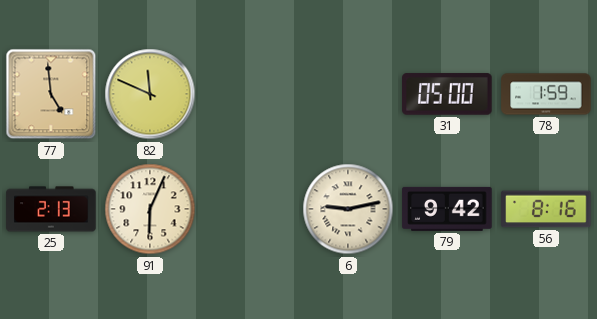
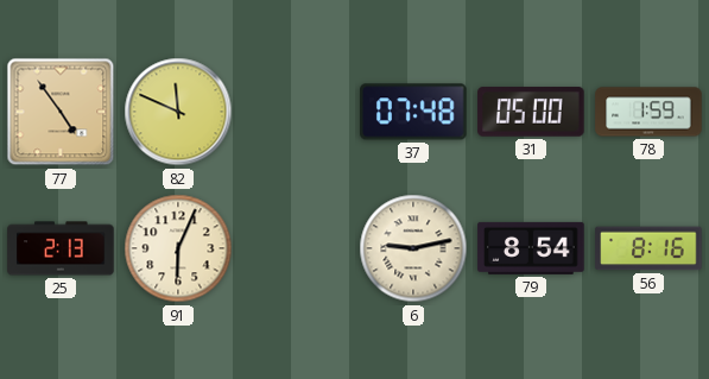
77: 4:59 -> 4:54 (61, 112)
37: none -> 07:48 (413, 112)
79: 9:42 -> 8:54 (531, 248)
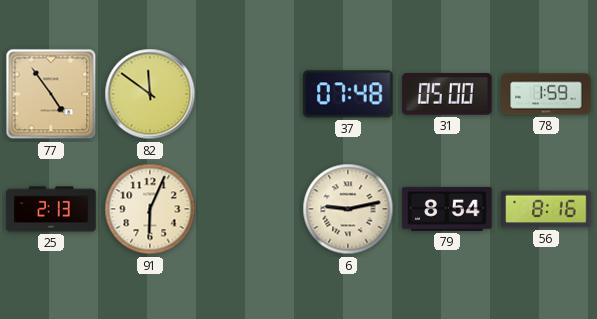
82: 11:49 -> 11:51 (150, 94)
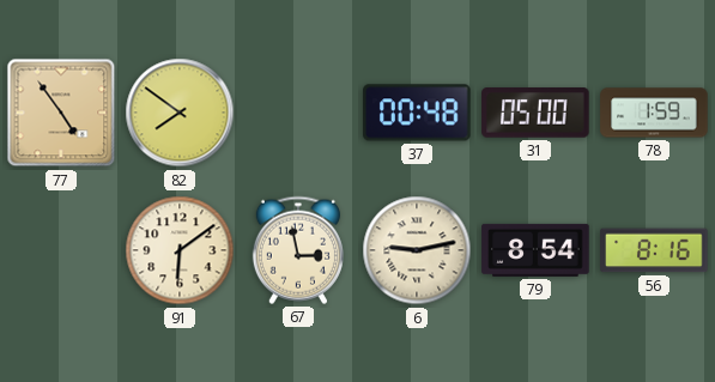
82: 11:51 -> 7:51 (180, 113)
37: 07:48 -> 00:48 (417, 113)
25: 2:13 -> none (51, 209)
91: 6:04 -> 6:09 (180, 250)
67: none -> 2:58 (298, 250)
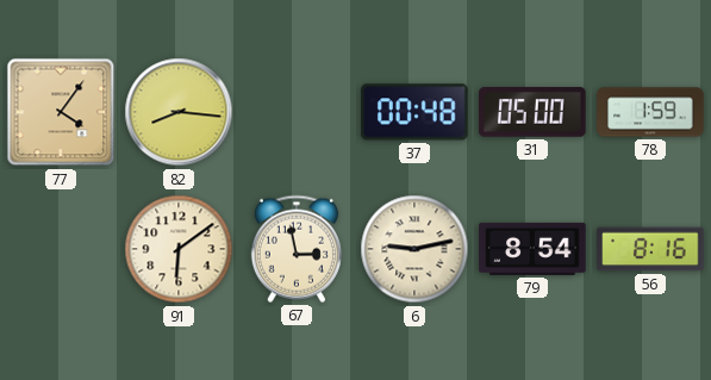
77: 4:54 -> 4:06 (61, 112)
82: 7:51 -> 8:16 (179, 112)
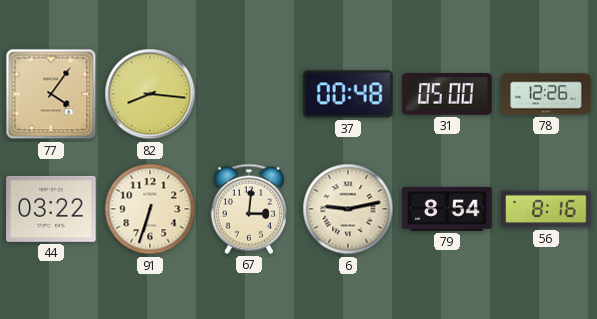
78: 1:59 -> 12:26 (546, 94)
44: none -> 03:22 (51, 209)
91: 6:09 -> 6:33 (150, 209)
67: 2:58 -> 3:01 (249, 209)
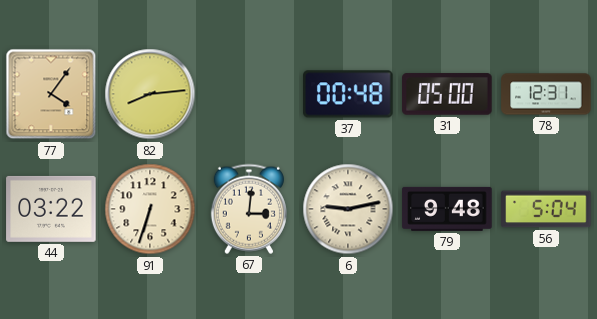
82: 8:16 -> 8:14 (150, 94)
78: 12:26 -> 12:31 (546, 94)
79: 8:54 -> 9:48 (447, 209)
56: 8:16 -> 5:04 (546, 209)
